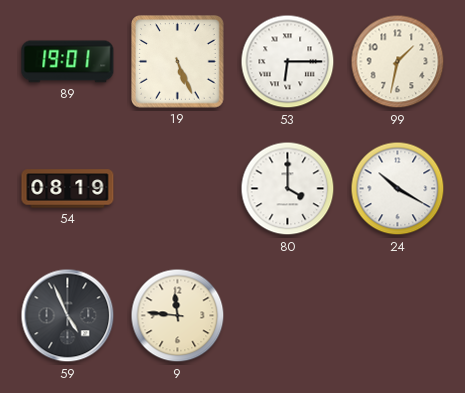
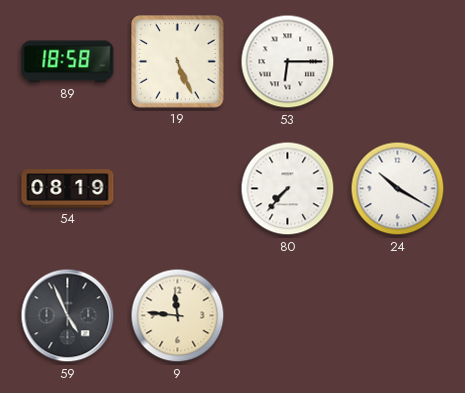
89: 19:01 -> 18:58 (68, 62)
99: 1:32 -> none (398, 62)
80: 4:00 -> 7:37 (288, 189)
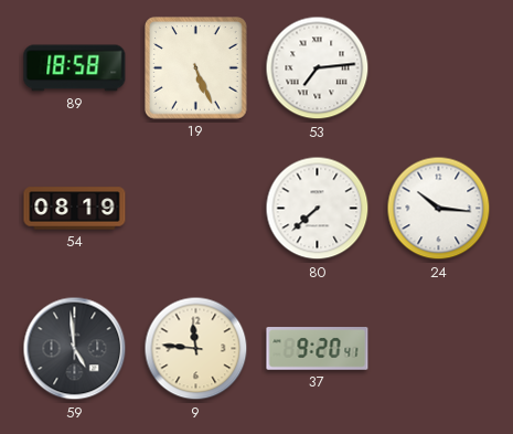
53: 6:15 -> 7:14 (318, 68)
80: 7:37 -> 7:38 (318, 209)
24: 10:20 -> 10:16 (439, 209)
59: 4:56 -> 4:59 (75, 349)
37: none -> 9:20 (318, 349)
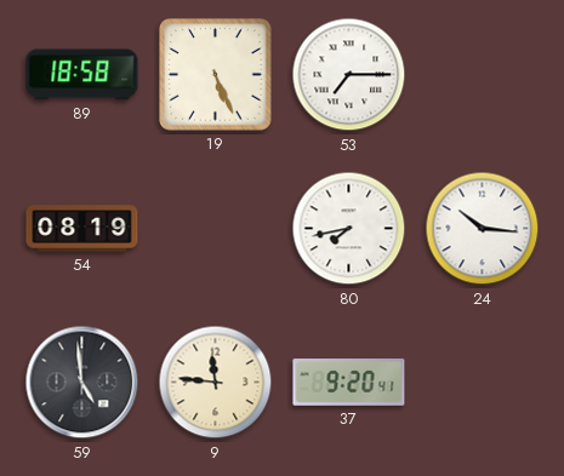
53: 7:14 -> 7:15 (349, 75)
80: 7:38 -> 7:43 (349, 229)
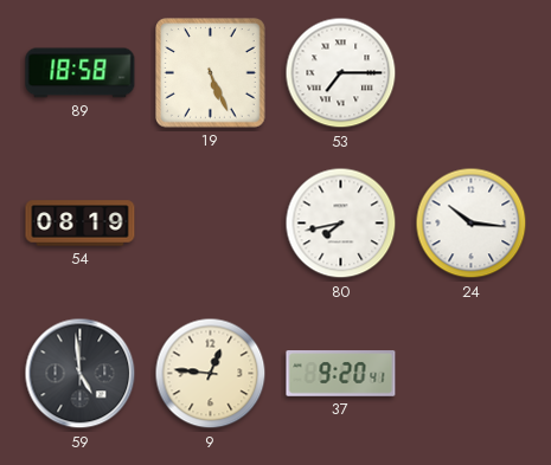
9: 11:46 -> 12:46 (211, 374)
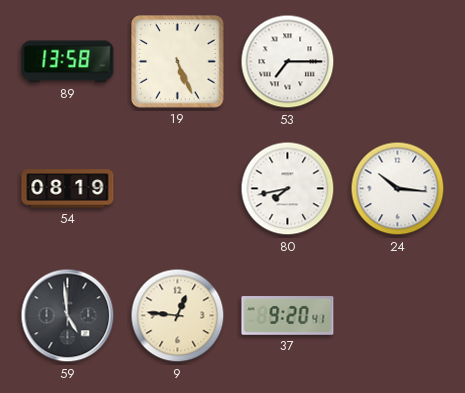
89: 18:58 -> 13:58 (68, 62)
